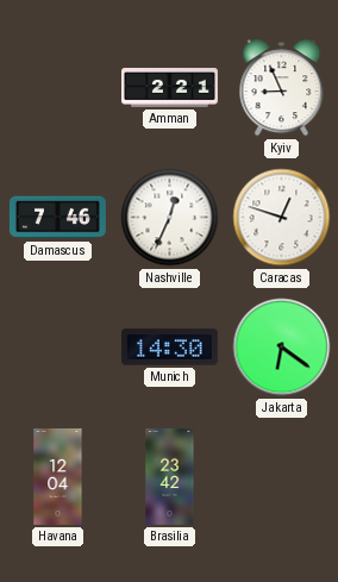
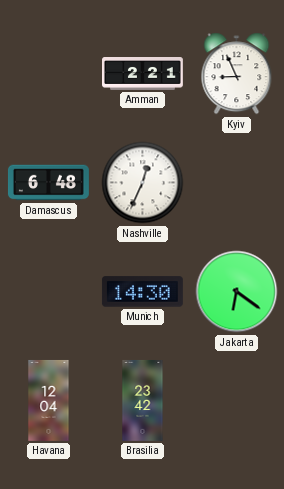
Damascus: 7:46 -> 6:48 (48, 183)
Caracas: 12:48 -> none (282, 218)
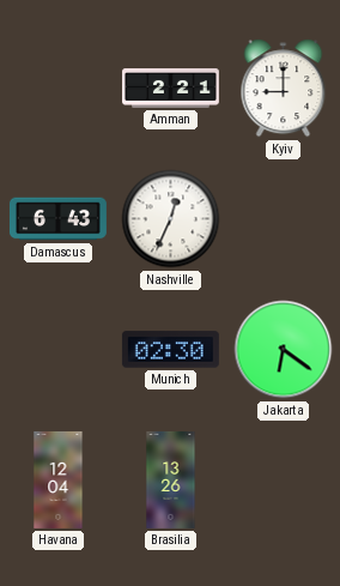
Kyiv: 8:56 -> 9:00 (284, 89)
Damascus: 6:48 -> 6:43 (57, 219)
Munich: 14:30 -> 02:30 (170, 350)
Brasilia: 23:42 -> 13:26 (171, 481)
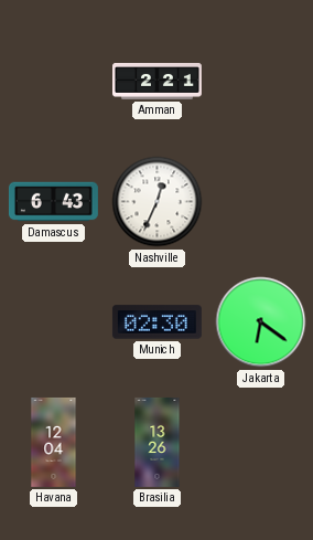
Kyiv: 9:00 -> none (284, 89)
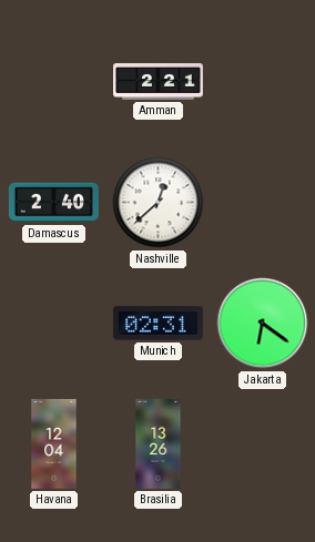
Damascus: 6:43 -> 2:40 (53, 203)
Nashville: 12:34 -> 12:38 (159, 203)
Munich: 02:30 -> 02:31 (157, 324)
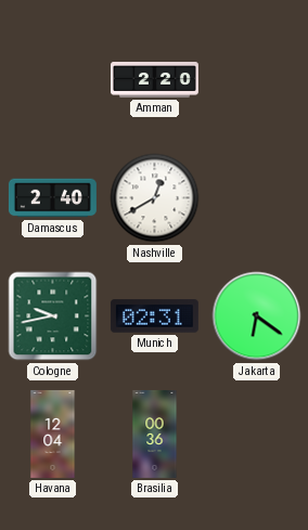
Amman: 2:21 -> 2:20 (155, 80)
Nashville: 12:38 -> 12:40 (155, 198)
Cologne: none -> 9:43 (53, 316)
Brasilia: 13:26 -> 00:36 (155, 435)
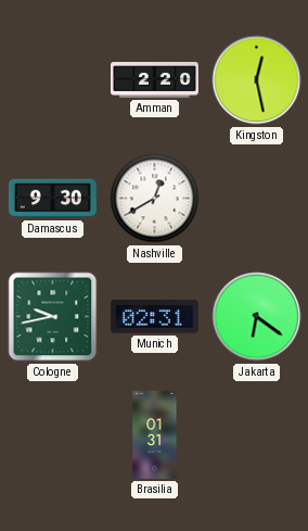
Kingston: none -> 12:28 (257, 80)
Damascus: 2:40 -> 9:30 (52, 199)
Havana: 12:04 -> none (53, 435)
Brasilia: 00:36 -> 01:31 (155, 435)
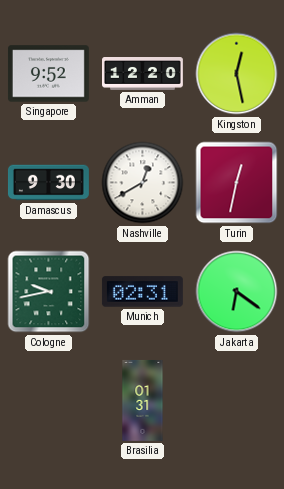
Singapore: none -> 9:52 (48, 74)
Amman: 2:20 -> 12:20 (143, 74)
Turin: none -> 12:32 (237, 183)
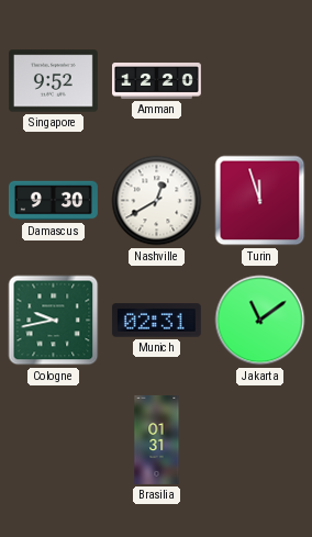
Kingston: 12:28 -> none (237, 74)
Turin: 12:32 -> 11:57 (260, 201)
Jakarta: 6:21 -> 11:09 (260, 321)
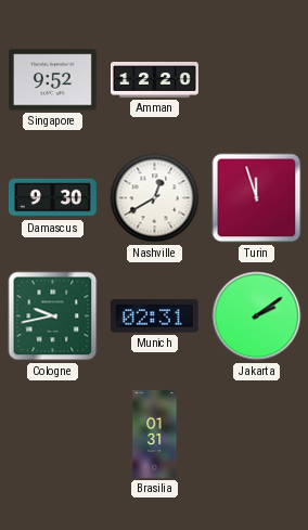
Jakarta: 11:09 -> 2:09 (257, 316)
